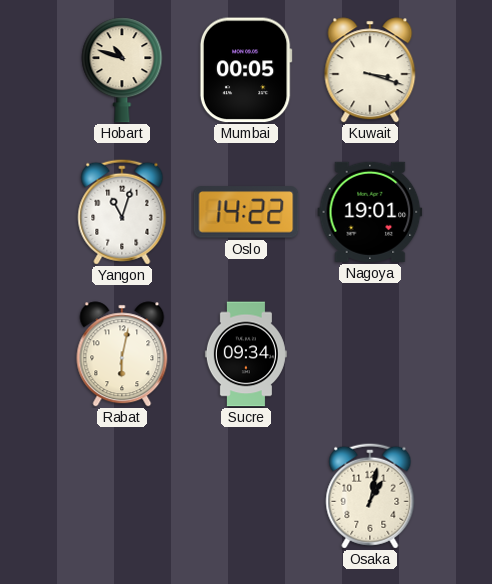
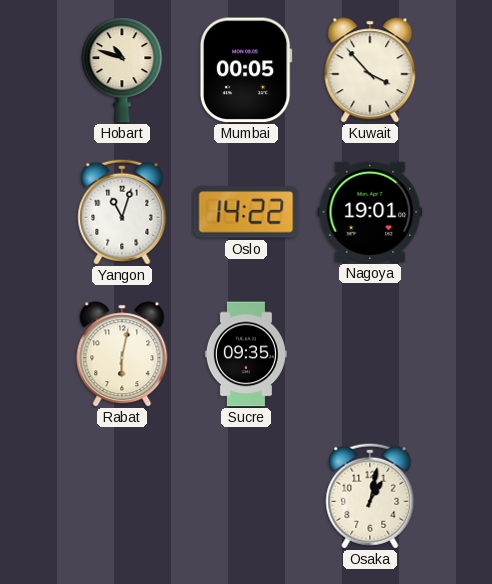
Kuwait: 3:18 -> 3:53 (370, 70)
Sucre: 09:34 -> 09:35 (246, 354)
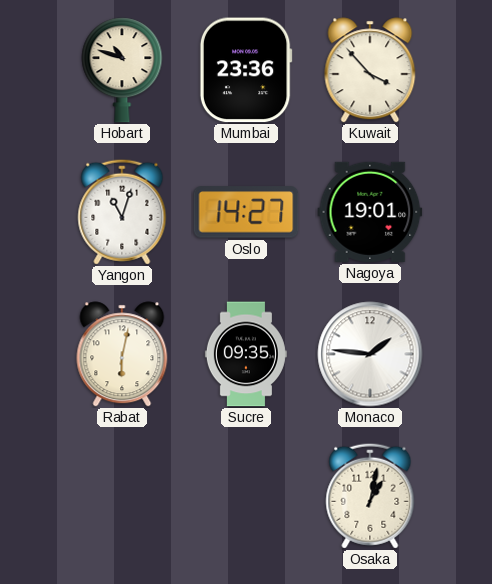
Mumbai: 00:05 -> 23:36 (246, 70)
Oslo: 14:22 -> 14:27 (246, 212)
Monaco: none -> 1:46 (370, 354)
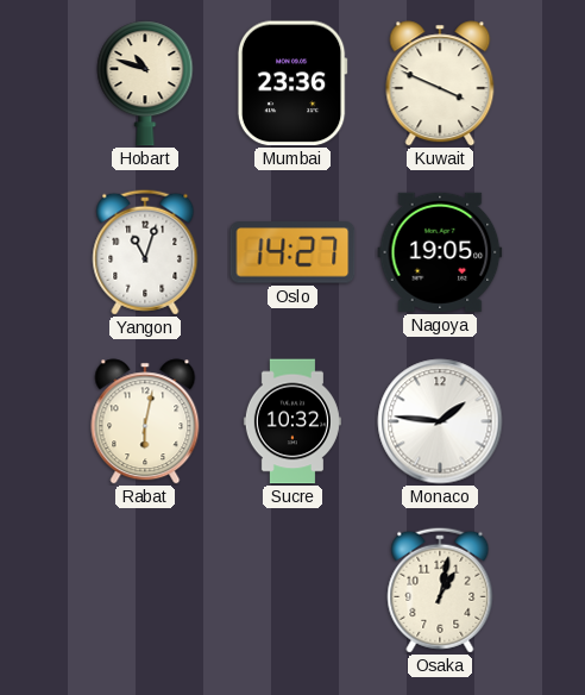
Kuwait: 3:53 -> 3:49 (440, 83)
Nagoya: 19:01 -> 19:05 (440, 252)
Sucre: 09:35 -> 10:32 (292, 421)
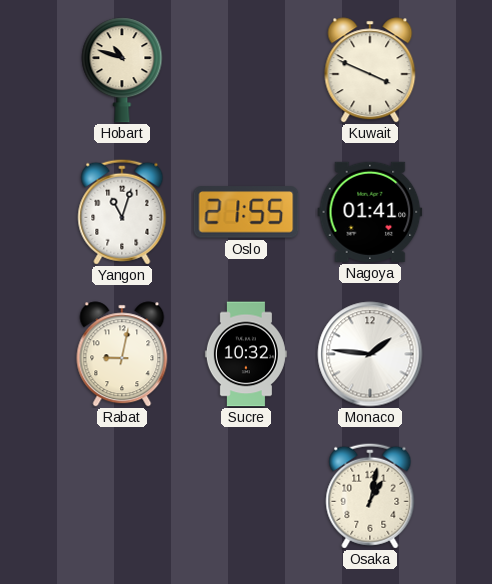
Mumbai: 23:36 -> none (292, 83)
Oslo: 14:27 -> 21:55 (246, 212)
Nagoya: 19:05 -> 01:41 (370, 212)
Rabat: 6:02 -> 9:02 (122, 354)
